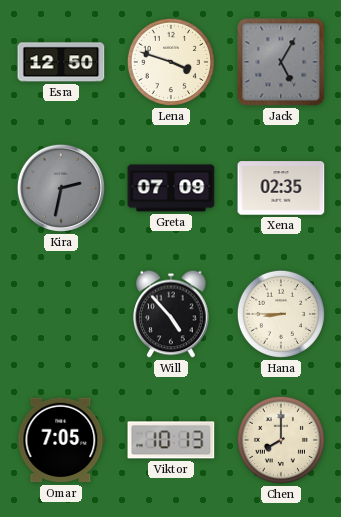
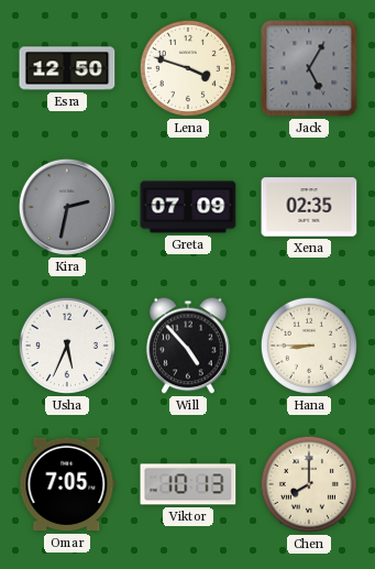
Usha: none -> 5:34 (67, 346)
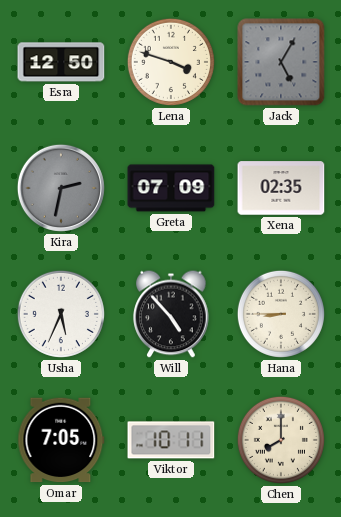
Viktor: 10:13 -> 10:11 (171, 440)
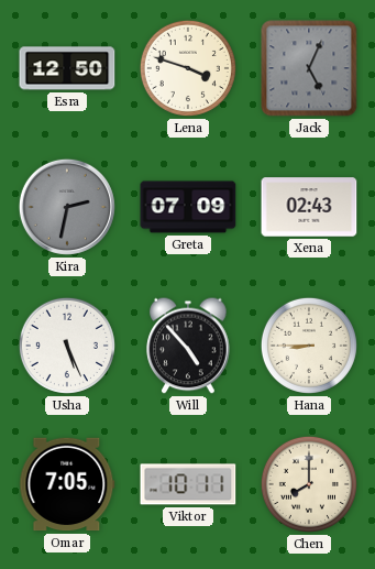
Jack: 5:05 -> 5:04 (309, 68)
Xena: 02:35 -> 02:43 (309, 207)
Usha: 5:34 -> 5:26 (67, 346)
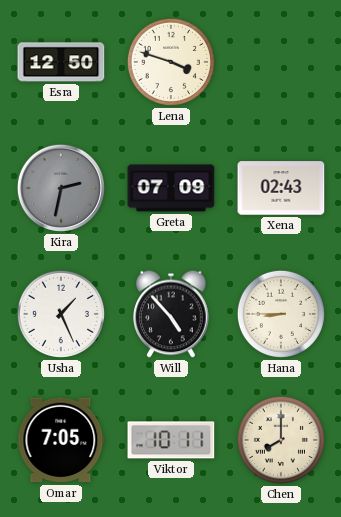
Jack: 5:04 -> none (309, 68)
Usha: 5:26 -> 1:26 (61, 314)
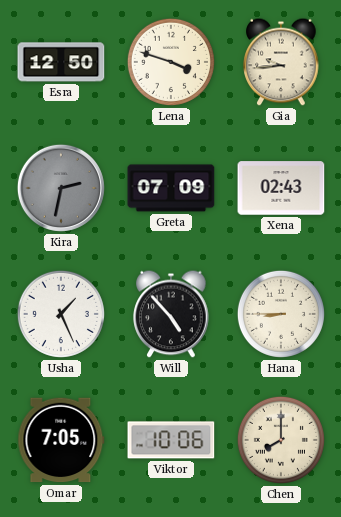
Gia: none -> 9:44 (281, 62)
Viktor: 10:11 -> 10:06 (171, 440)
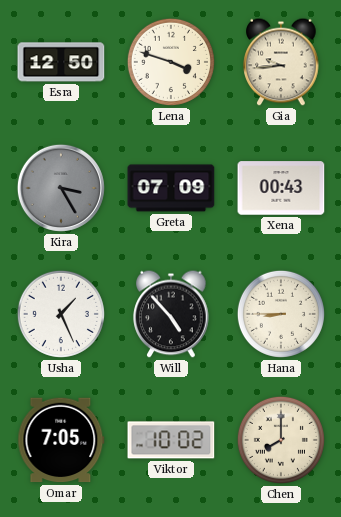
Kira: 2:32 -> 3:25 (61, 188)
Xena: 02:43 -> 00:43 (281, 188)
Viktor: 10:06 -> 10:02 (171, 440)
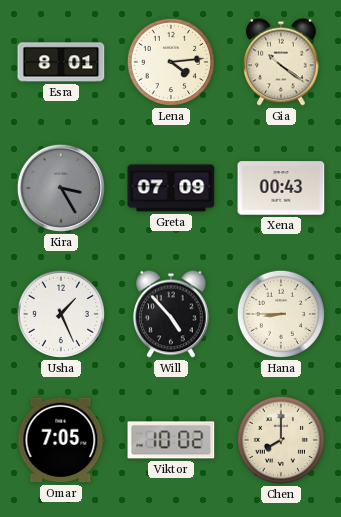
Esra: 12:50 -> 8:01 (61, 62)
Lena: 3:48 -> 4:14 (171, 62)
Gia: 9:44 -> 10:21 (281, 62)
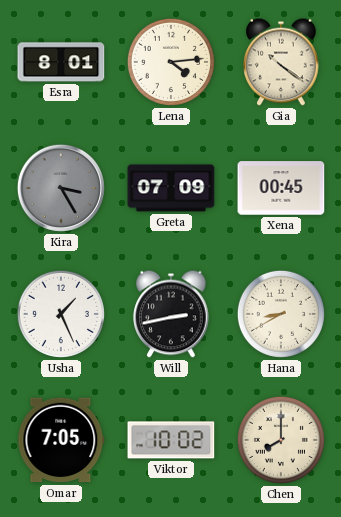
Xena: 00:43 -> 00:45 (281, 188)
Will: 4:53 -> 2:43 (171, 314)
Hana: 8:45 -> 8:40 (281, 314)
